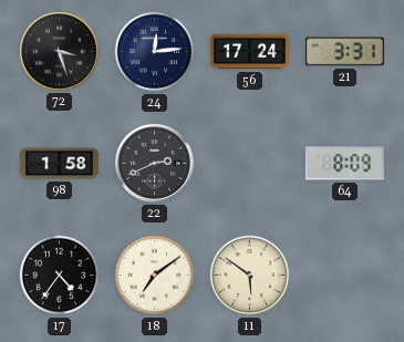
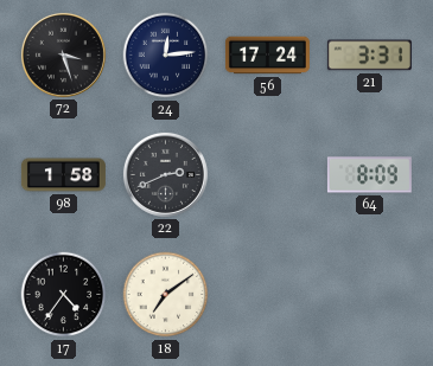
11: 5:51 -> none (250, 276)
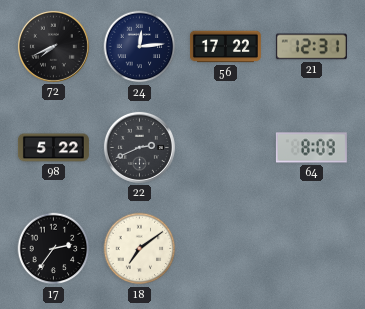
72: 3:27 -> 7:41 (53, 46)
56: 17:24 -> 17:22 (225, 47)
21: 3:31 -> 12:31 (311, 47)
98: 1:58 -> 5:22 (53, 148)
17: 4:36 -> 2:36 (54, 249)
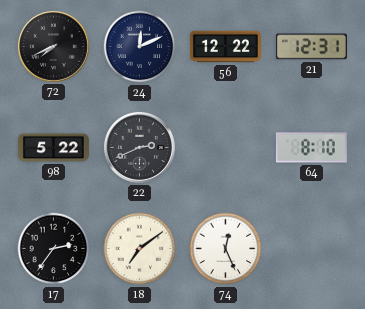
24: 12:14 -> 12:11 (140, 47)
56: 17:22 -> 12:22 (225, 47)
64: 8:09 -> 8:10 (311, 148)
74: none -> 12:26 (226, 249)
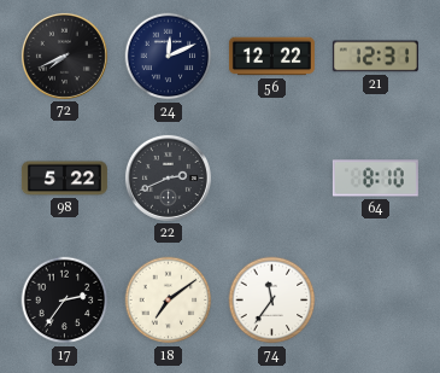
74: 12:26 -> 11:36 (272, 301)
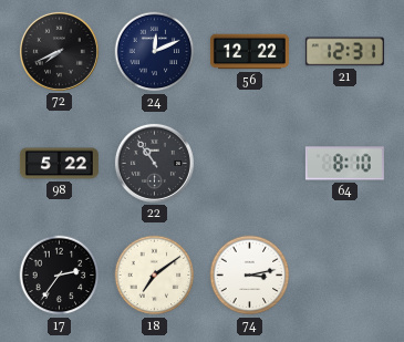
22: 2:41 -> 10:54 (154, 163)
74: 11:36 -> 3:13 (250, 276)
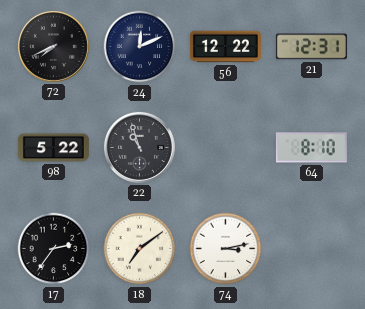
22: 10:54 -> 10:57 (139, 147)
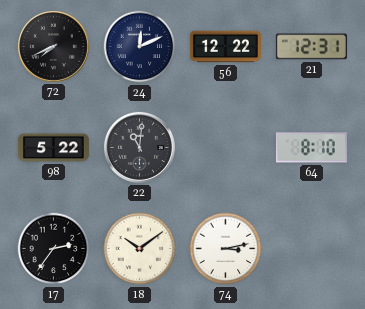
22: 10:57 -> 11:01 (139, 147)
18: 7:09 -> 10:09 (140, 249)
